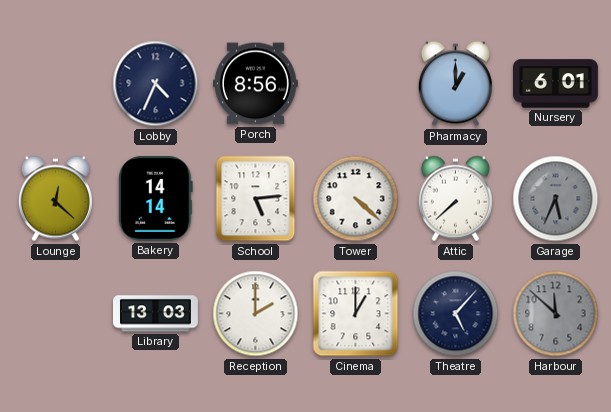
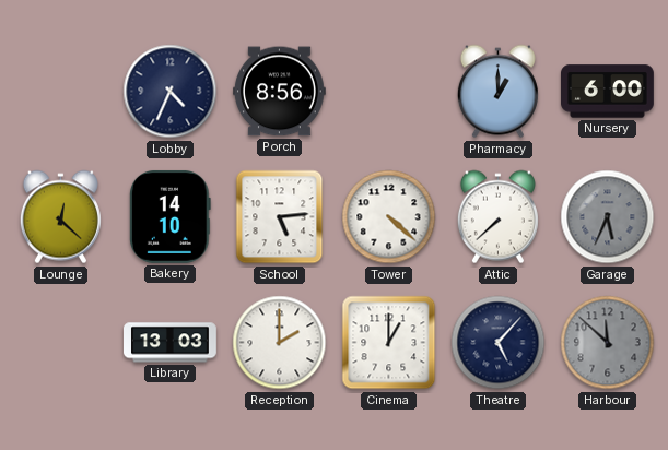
Nursery: 6:01 -> 6:00 (608, 92)
Bakery: 14:14 -> 14:10 (169, 216)
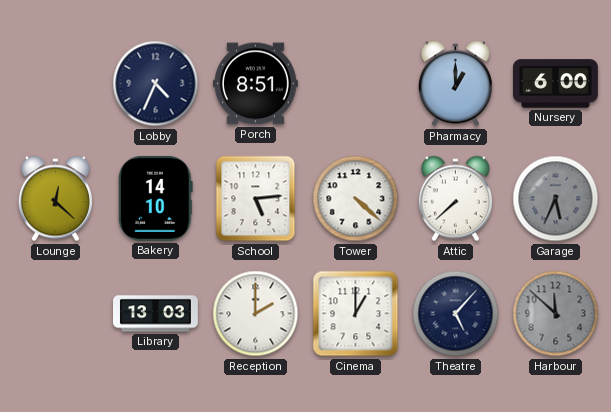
Porch: 8:56 -> 8:51 (255, 84)
